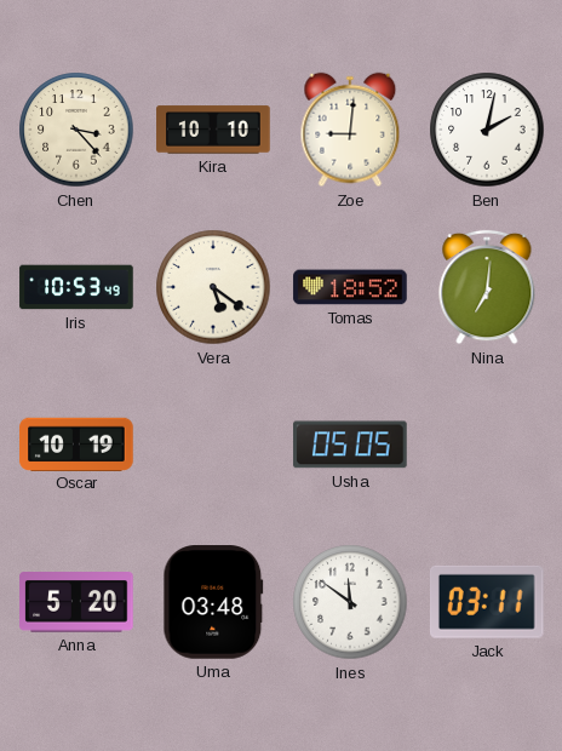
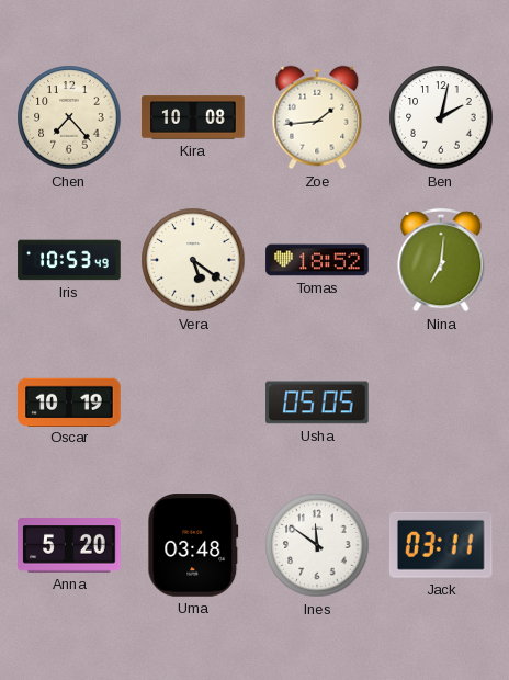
Chen: 3:23 -> 7:23 (69, 117)
Kira: 10:10 -> 10:08 (193, 117)
Zoe: 9:01 -> 1:44 (317, 117)
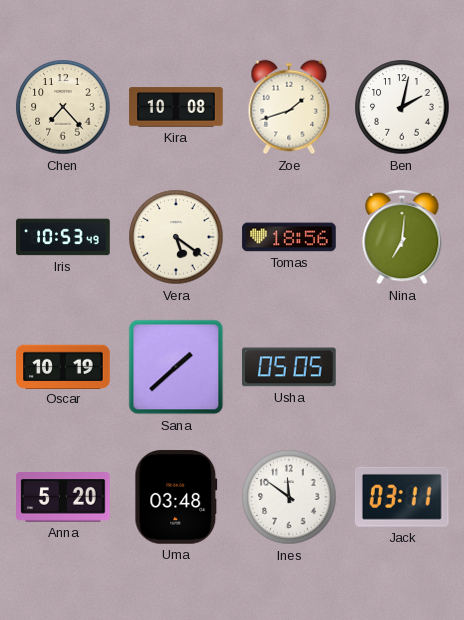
Zoe: 1:44 -> 1:42 (289, 107)
Tomas: 18:52 -> 18:56 (289, 237)
Sana: none -> 1:38 (176, 367)
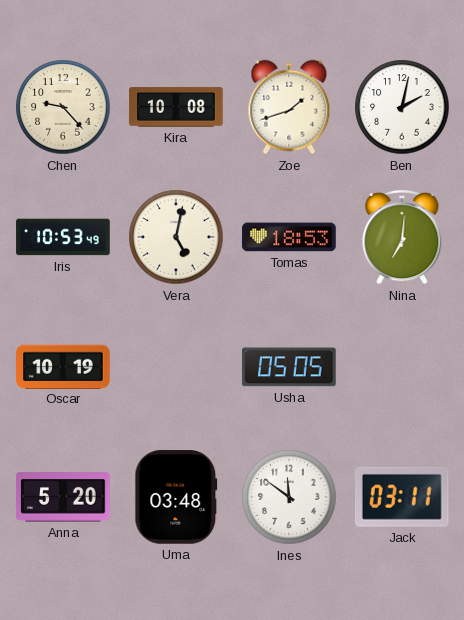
Chen: 7:23 -> 9:23 (63, 107)
Vera: 5:21 -> 5:02 (176, 237)
Tomas: 18:56 -> 18:53 (289, 237)
Sana: 1:38 -> none (176, 367)
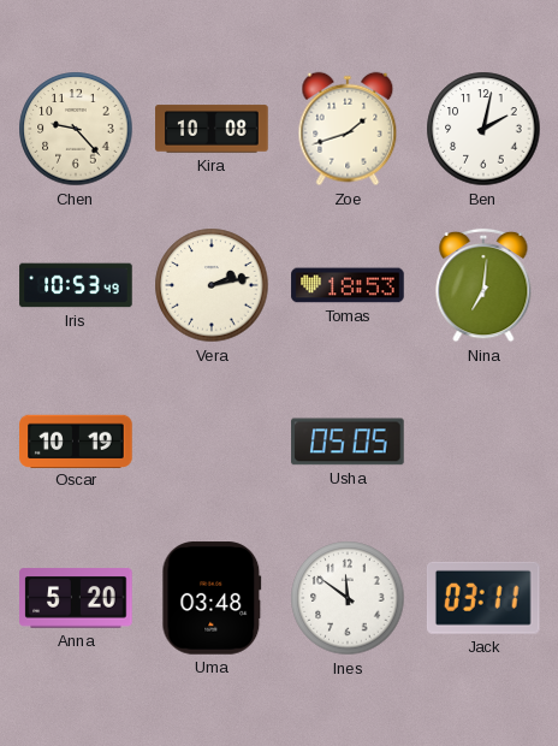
Vera: 5:02 -> 2:13 (212, 285)
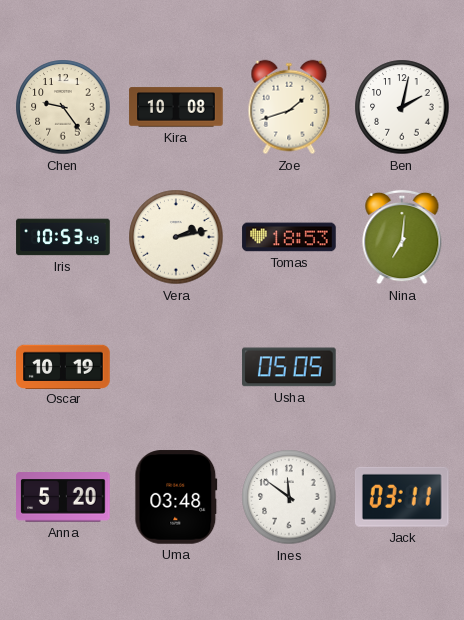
Chen: 9:23 -> 9:24 (63, 107)
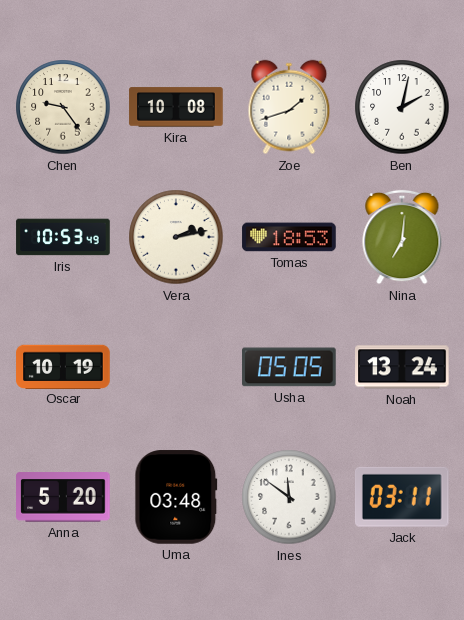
Noah: none -> 13:24 (402, 367)
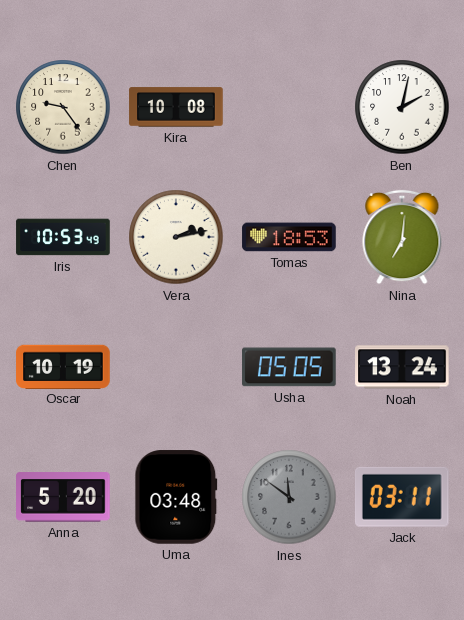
Zoe: 1:42 -> none (289, 107)
Ines dial: white -> grey (289, 497)
